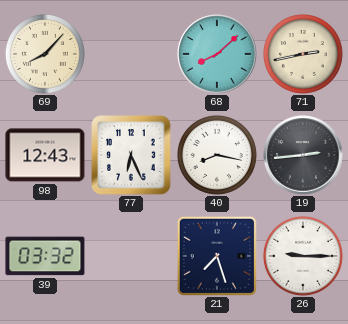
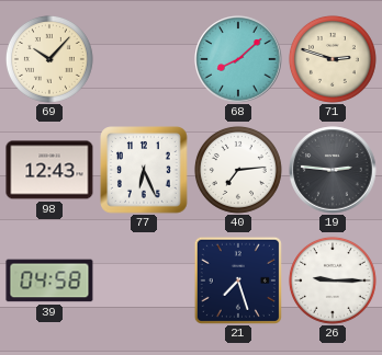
69: 8:07 -> 10:07 (49, 59)
71: 2:43 -> 2:48 (333, 59)
40: 8:17 -> 7:14 (238, 170)
19: 2:44 -> 2:46 (333, 170)
39: 03:32 -> 04:58 (49, 280)
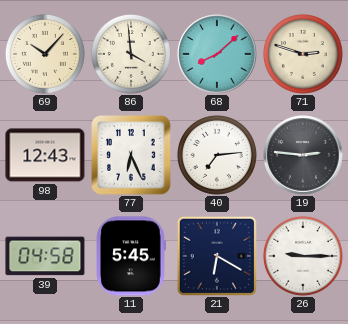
86: none -> 3:59 (131, 54)
11: none -> 5:45 (131, 256)
21: 7:27 -> 6:20 (217, 256)
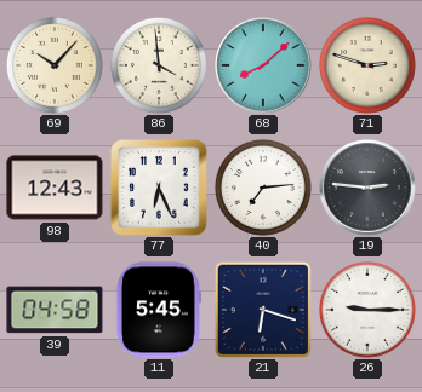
21: 6:20 -> 6:18 (263, 310)
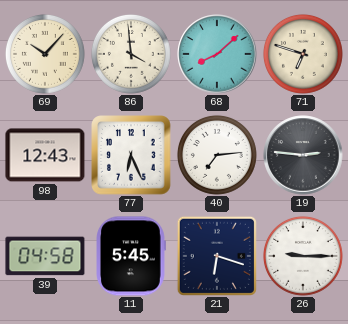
71: 2:48 -> 6:48 (303, 54)
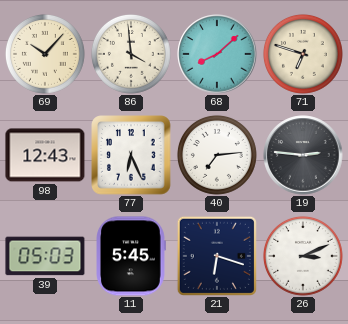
39: 04:58 -> 05:03 (45, 256)
26: 9:15 -> 3:11 (303, 256)
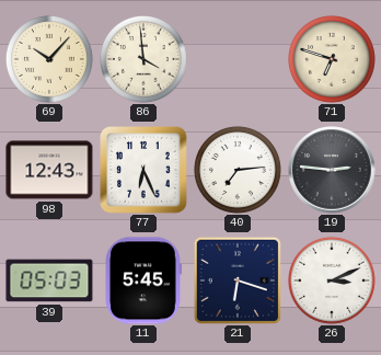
68: 8:08 -> none (217, 54)
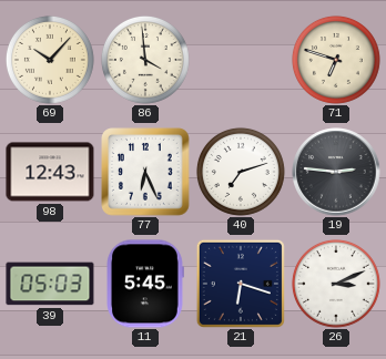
40: 7:14 -> 7:12 (241, 172)
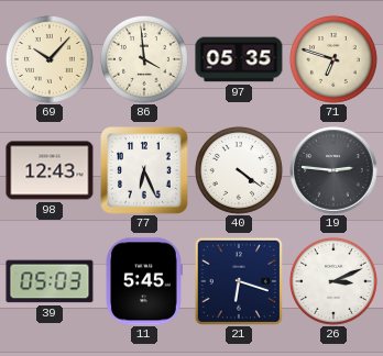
97: none -> 05:35 (239, 59)
40: 7:12 -> 4:21 (239, 170)
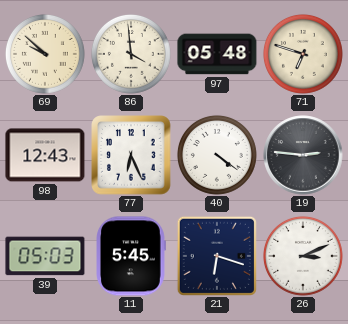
69: 10:07 -> 9:52 (45, 54)
97: 05:35 -> 05:48 (217, 54)
